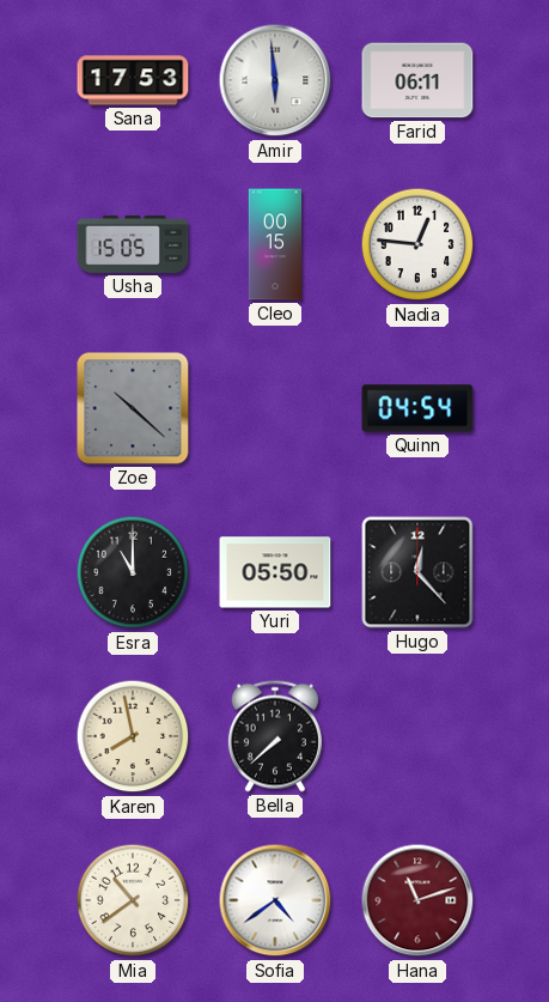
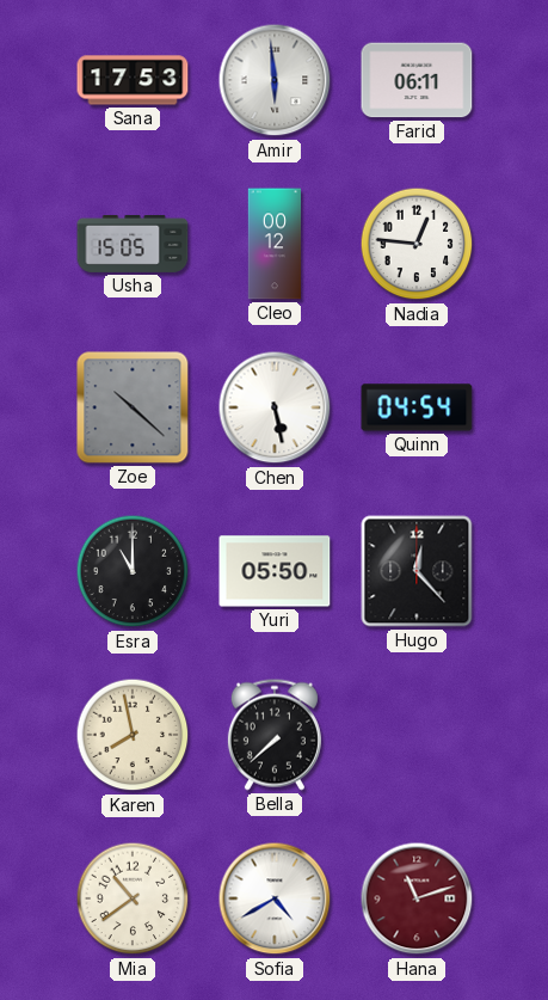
Cleo: 00:15 -> 00:12 (275, 244)
Chen: none -> 5:28 (275, 407)
Sofia: 4:39 -> 4:40 (275, 898)
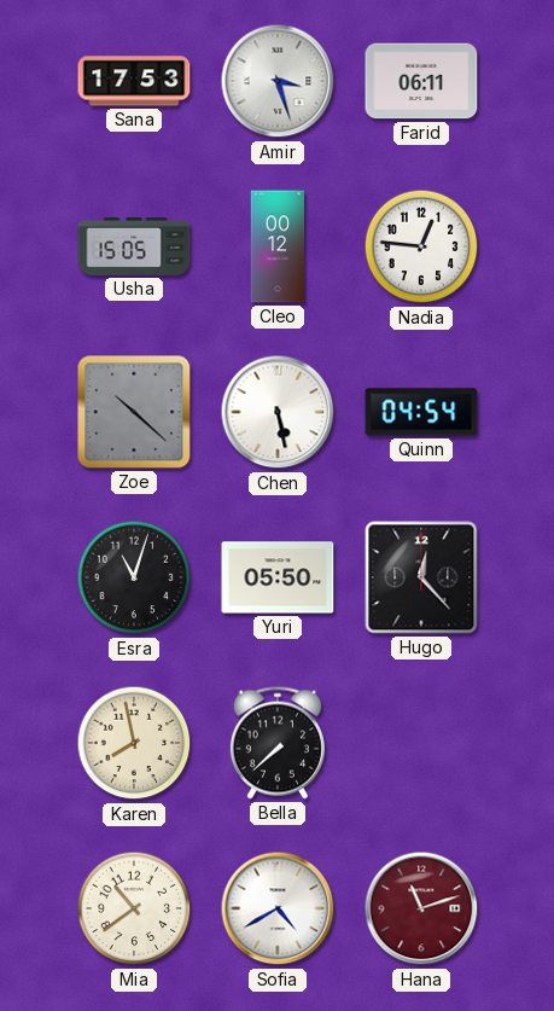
Amir: 5:59 -> 3:27 (278, 81)
Esra: 11:00 -> 11:03 (134, 577)
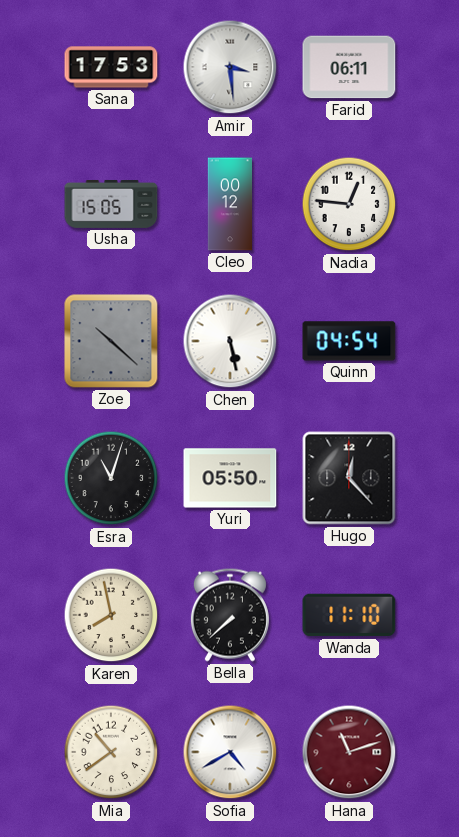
Amir: 3:27 -> 3:29 (230, 67)
Wanda: none -> 11:10 (349, 615)
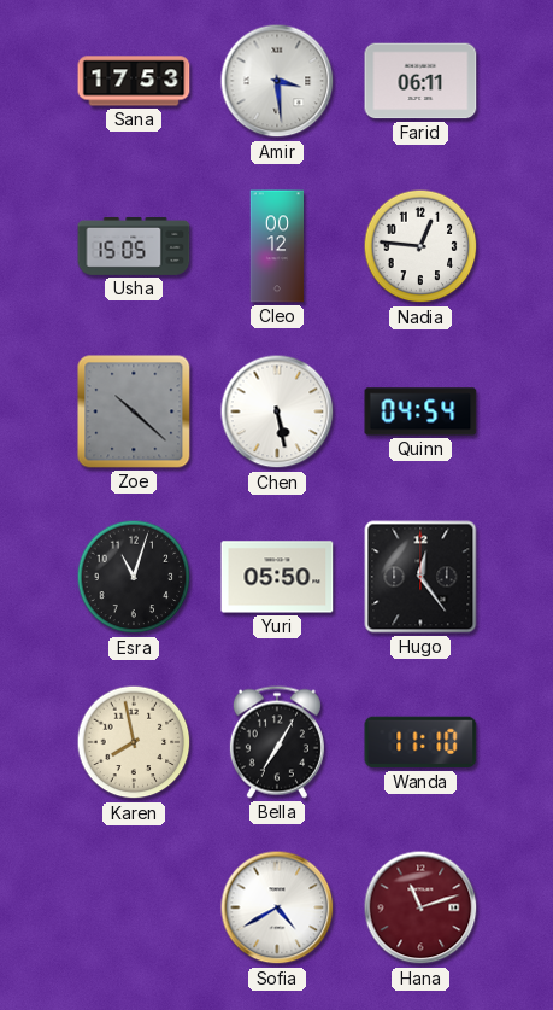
Hugo: 12:23 -> 12:24 (420, 577)
Bella: 7:38 -> 7:05 (277, 742)
Mia: 10:39 -> none (111, 752)
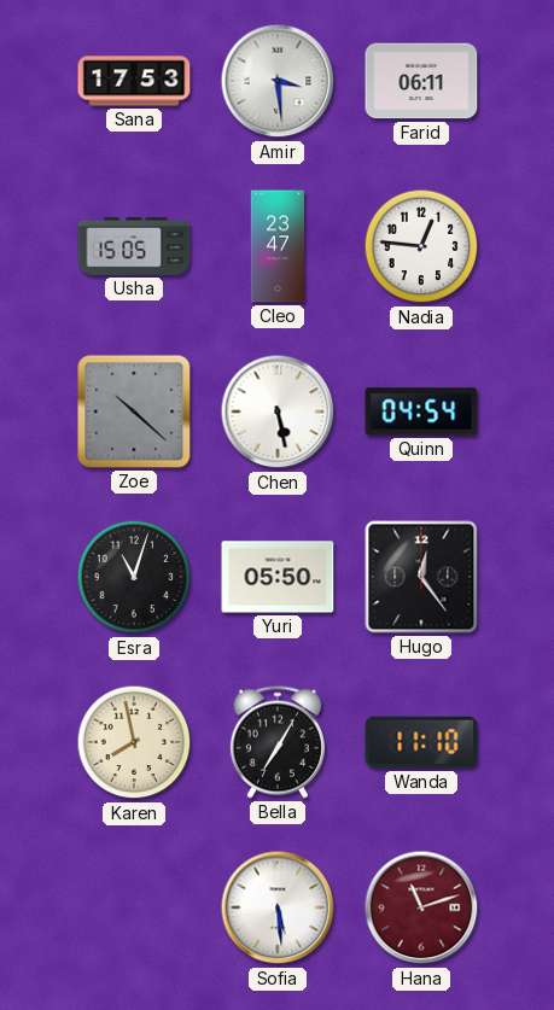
Cleo: 00:12 -> 23:47 (278, 246)
Sofia: 4:40 -> 5:29 (278, 907)
